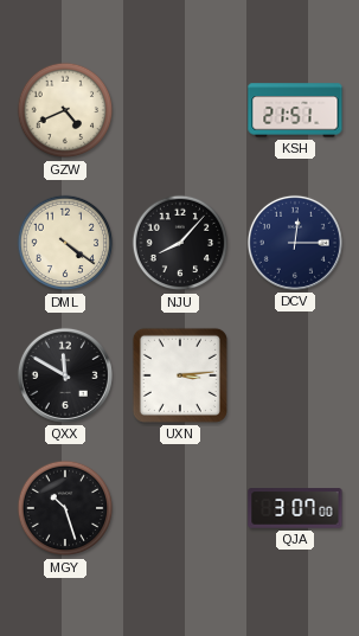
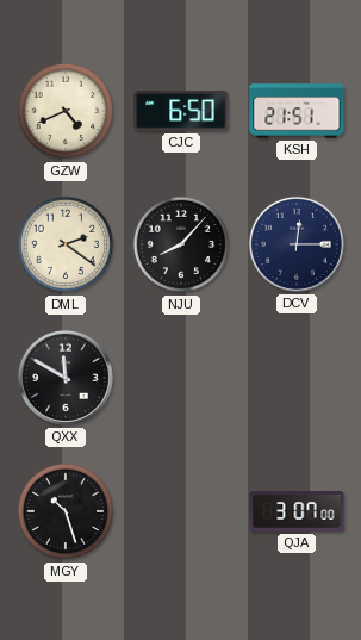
CJC: none -> 6:50 (181, 111)
DML: 4:21 -> 2:21 (66, 244)
UXN: 3:14 -> none (180, 375)
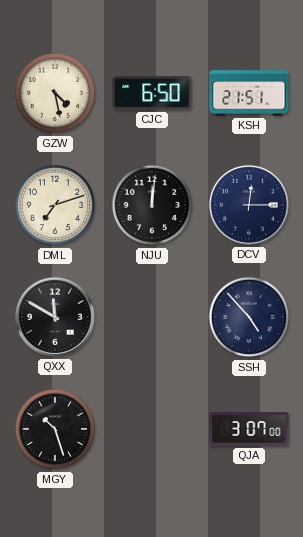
GZW: 4:41 -> 4:28 (55, 93)
DML: 2:21 -> 7:12 (55, 205)
NJU: 8:07 -> 12:01 (152, 205)
SSH: none -> 4:53 (249, 317)
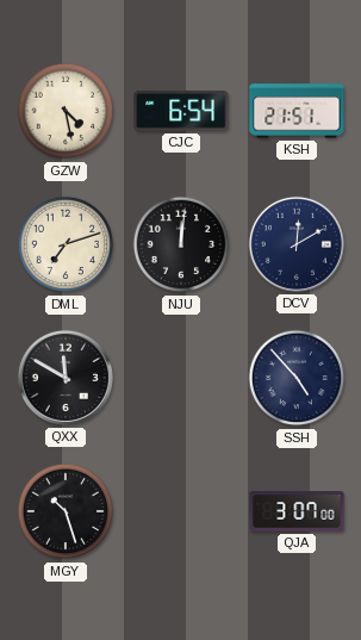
CJC: 6:50 -> 6:54 (181, 111)
DCV: 12:15 -> 12:10 (297, 244)
